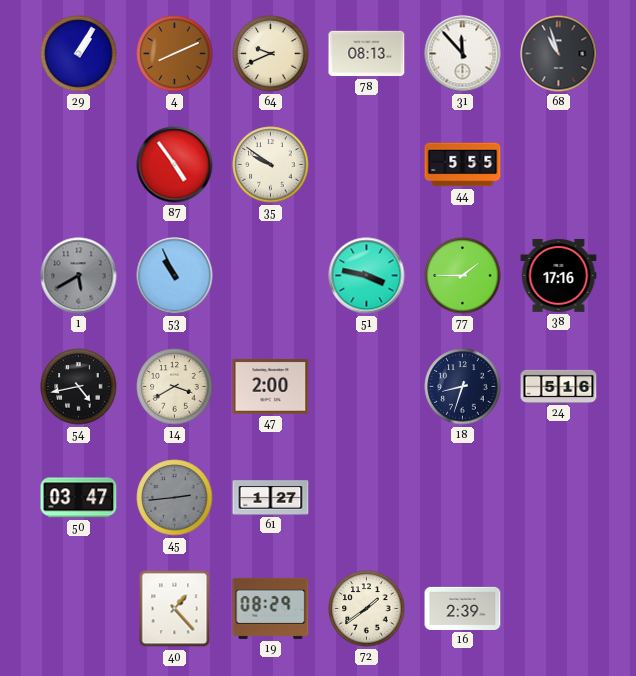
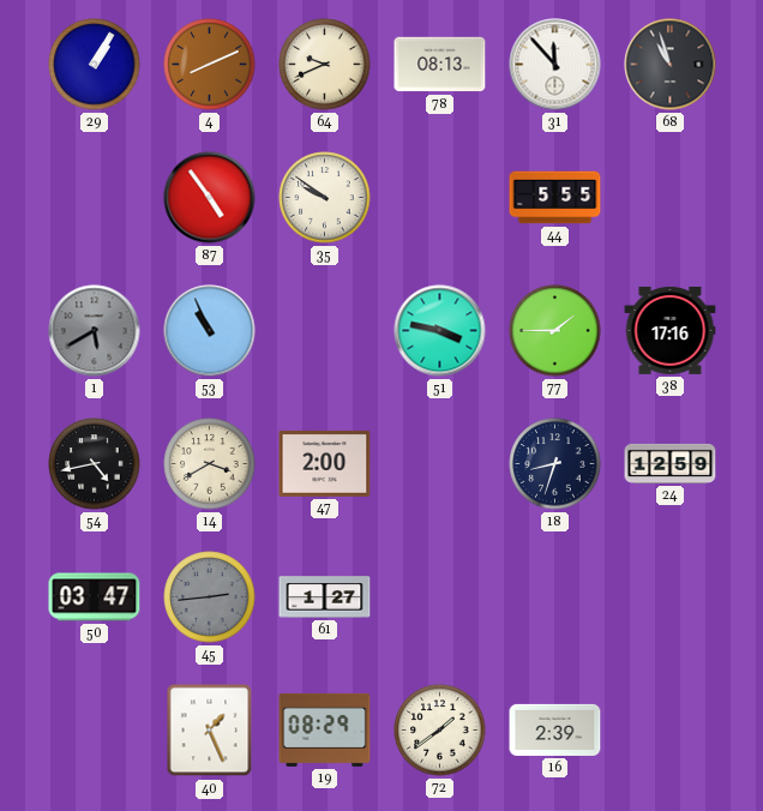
24: 5:16 -> 12:59 (671, 463)
40: 1:23 -> 1:26 (210, 731)
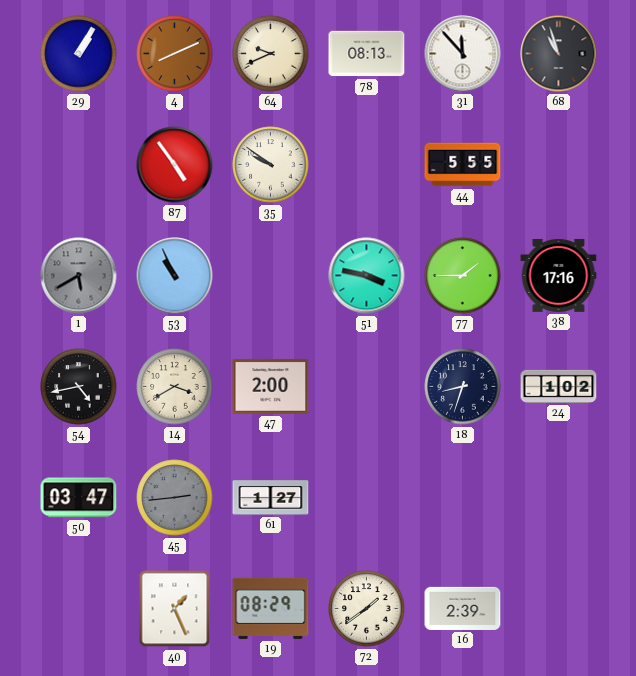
24: 12:59 -> 1:02 (559, 386)
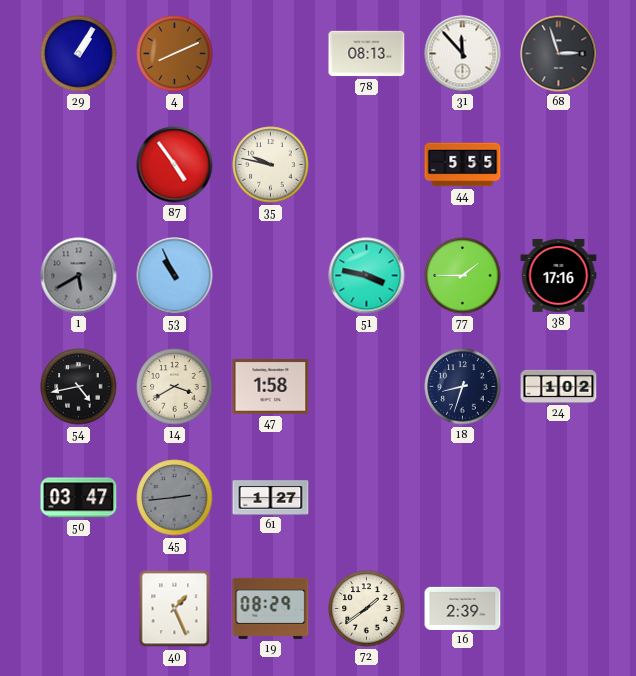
64: 9:41 -> none (271, 54)
68: 10:57 -> 2:57 (559, 54)
35: 9:51 -> 9:47 (271, 165)
47: 2:00 -> 1:58 (271, 386)
